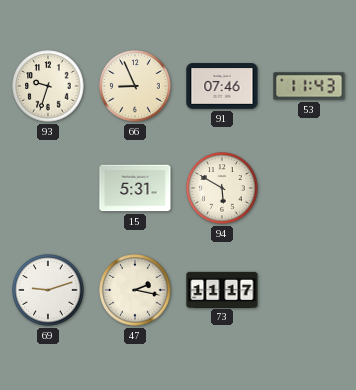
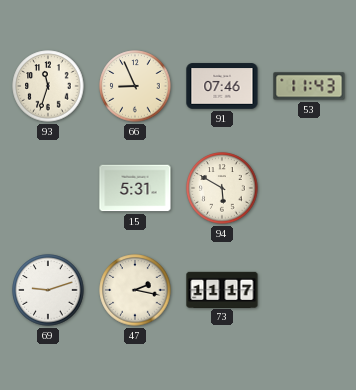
93: 9:33 -> 11:33 (48, 86)
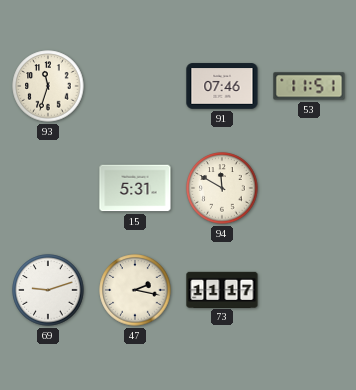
66: 8:56 -> none (135, 86)
53: 11:43 -> 11:51 (309, 86)
94: 5:50 -> 11:50 (222, 188)
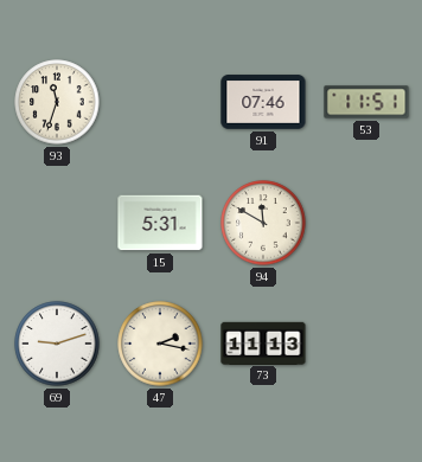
73: 11:17 -> 11:13 (263, 342)
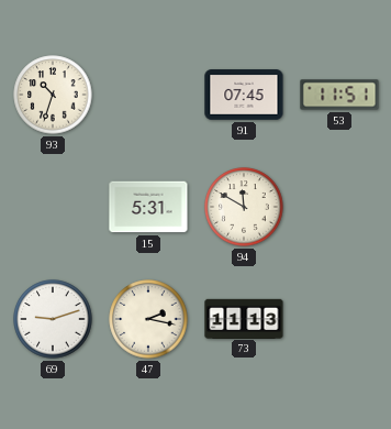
93: 11:33 -> 10:33 (53, 95)
91: 07:46 -> 07:45 (244, 95)
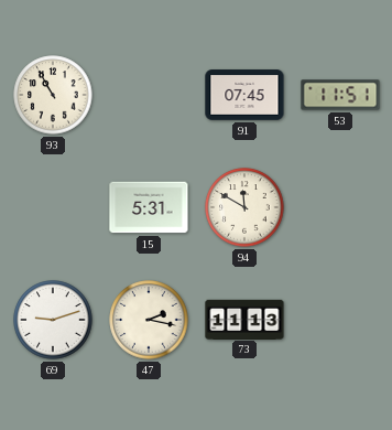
93: 10:33 -> 10:55 (53, 95)
